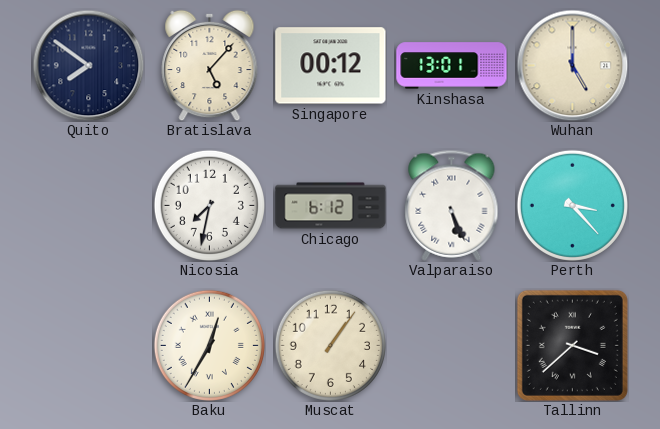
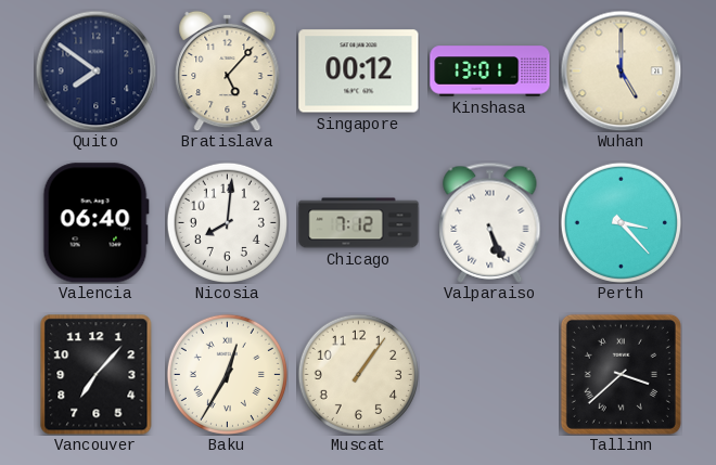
Valencia: none -> 06:40 (95, 223)
Nicosia: 7:32 -> 8:01 (227, 222)
Chicago: 6:12 -> 7:12 (359, 223)
Vancouver: none -> 7:07 (97, 375)
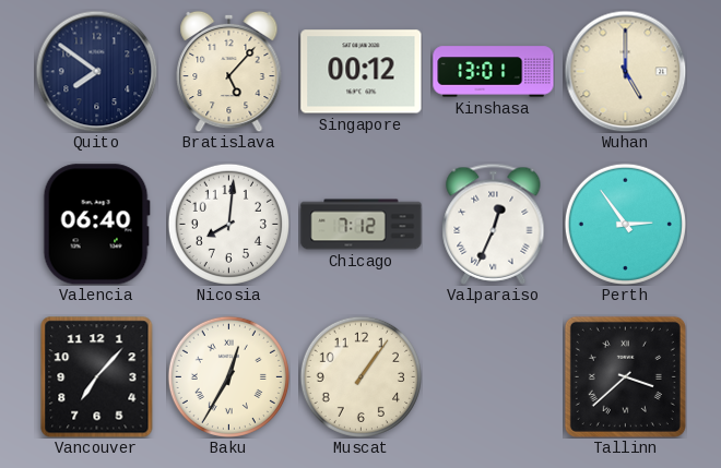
Valparaiso: 5:26 -> 12:34 (494, 224)
Perth: 3:23 -> 2:54 (625, 224)
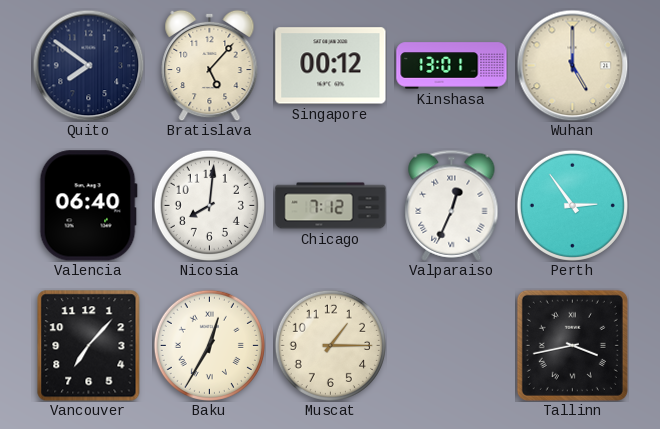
Muscat: 1:06 -> 1:15 (330, 345)
Tallinn: 3:38 -> 3:43 (572, 345)
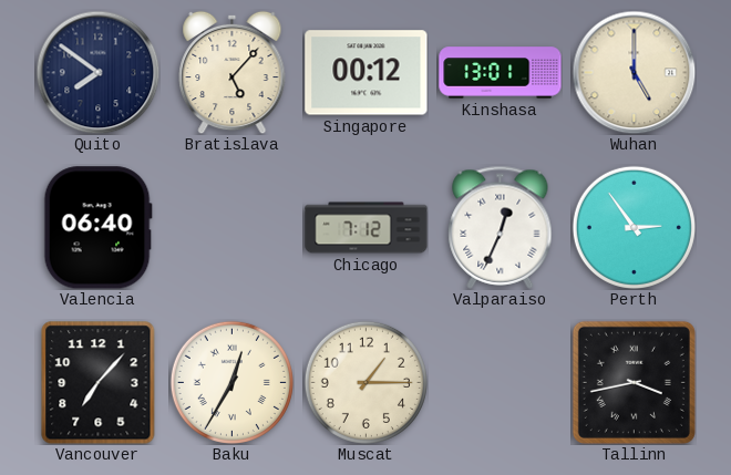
Nicosia: 8:01 -> none (209, 205)
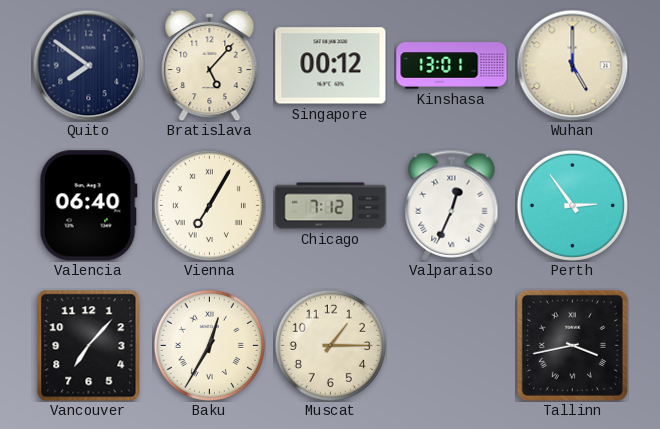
Vienna: none -> 7:05 (209, 205)
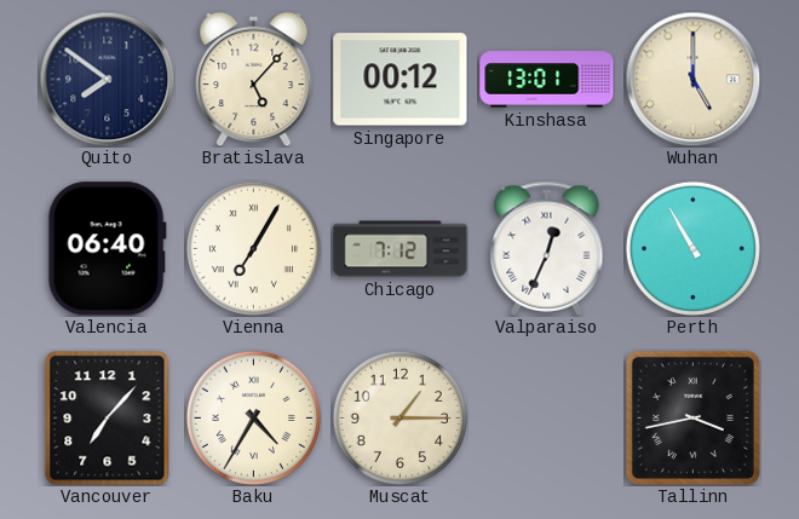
Perth: 2:54 -> 10:55 (692, 248)
Baku: 12:35 -> 4:35 (253, 417)
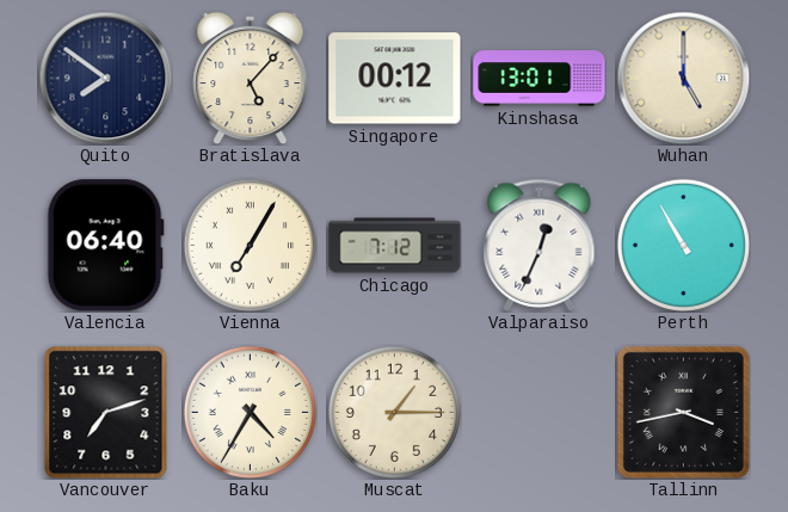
Vancouver: 7:07 -> 7:12 (106, 413)
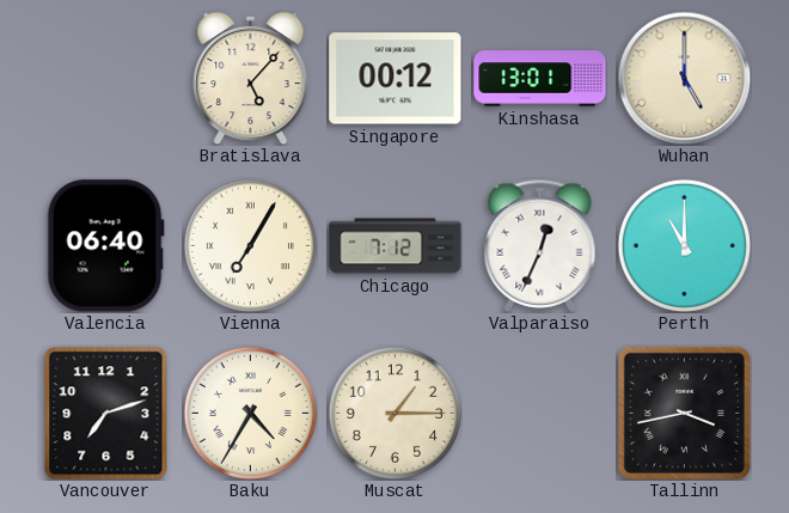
Quito: 7:51 -> none (105, 78)
Perth: 10:55 -> 11:00 (684, 245)
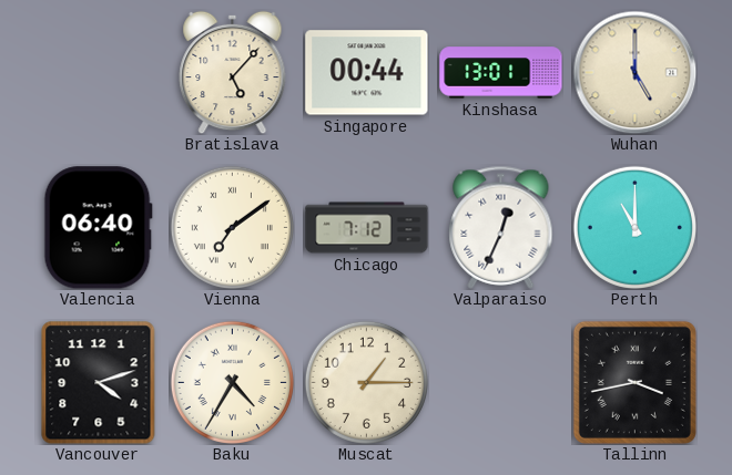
Singapore: 00:12 -> 00:44 (367, 73)
Vienna: 7:05 -> 7:09 (232, 227)
Vancouver: 7:12 -> 4:12 (99, 383)
